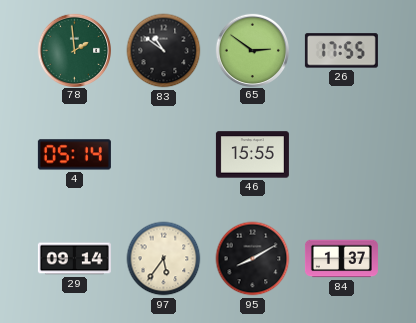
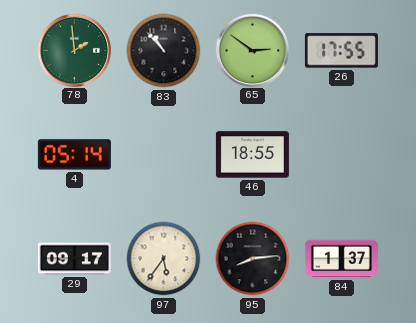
83: 10:51 -> 10:53 (164, 51)
46: 15:55 -> 18:55 (252, 155)
29: 09:14 -> 09:17 (74, 259)
95: 8:10 -> 8:14 (253, 259)
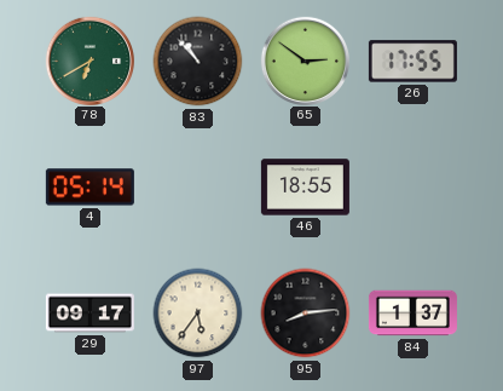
78: 1:59 -> 6:40 (89, 61)
